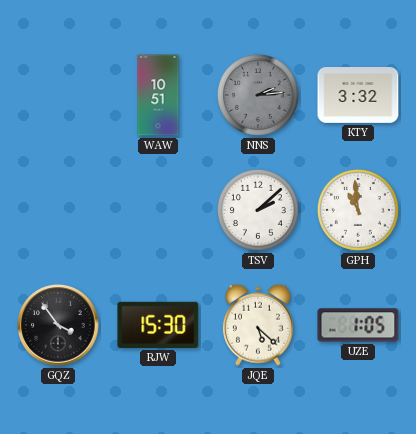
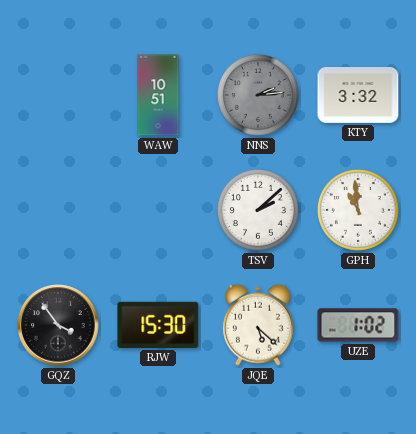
UZE: 1:05 -> 1:02 (358, 325)
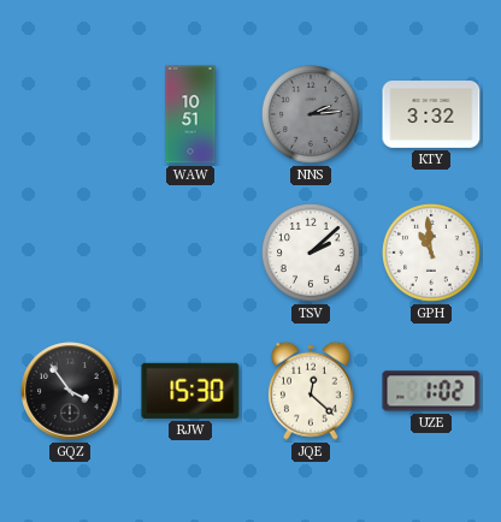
JQE: 5:22 -> 12:22 (311, 391)
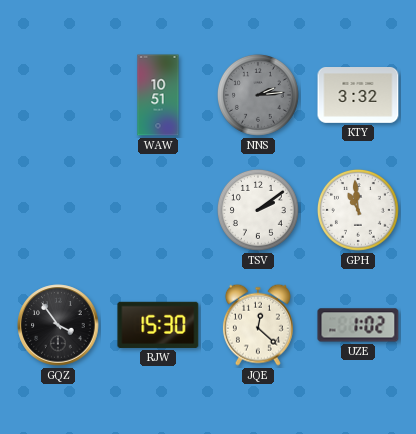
TSV: 2:08 -> 2:09 (258, 210)
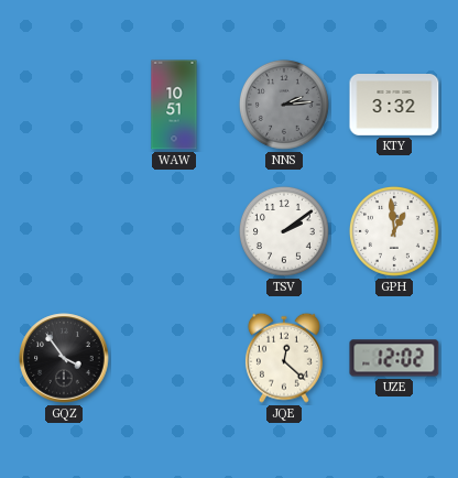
GPH: 10:59 -> 12:59 (394, 231)
RJW: 15:30 -> none (158, 325)
UZE: 1:02 -> 12:02 (394, 358)
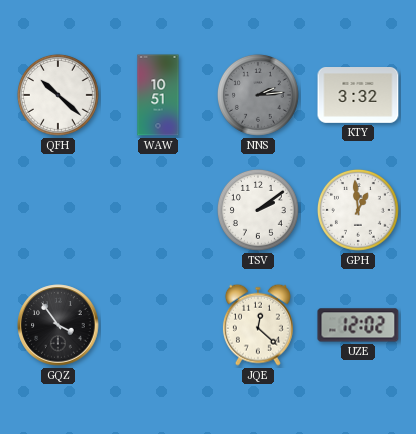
QFH: none -> 10:22 (58, 95)
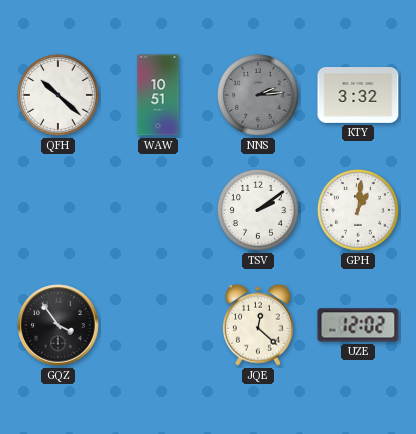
GPH: 12:59 -> 1:01 (358, 210)
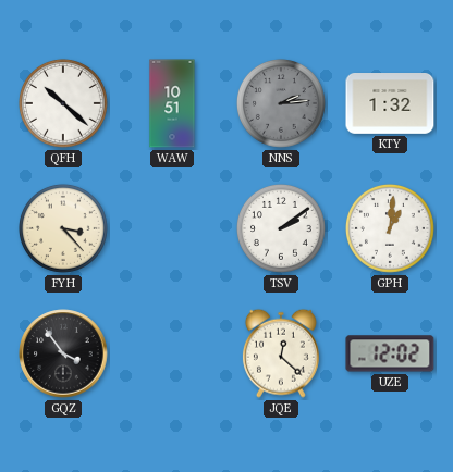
KTY: 3:32 -> 1:32 (390, 104)
FYH: none -> 3:23 (63, 228)
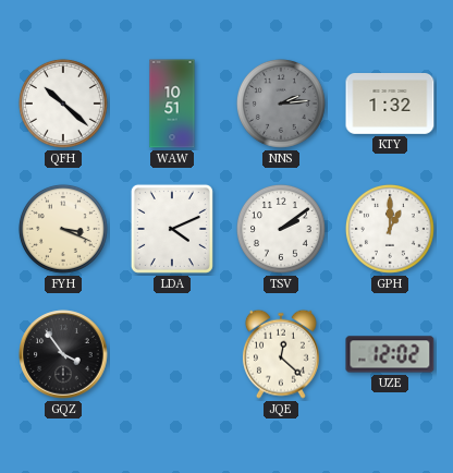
FYH: 3:23 -> 3:19 (63, 229)
LDA: none -> 4:11 (172, 229)
GPH: 1:01 -> 1:00 (390, 229)
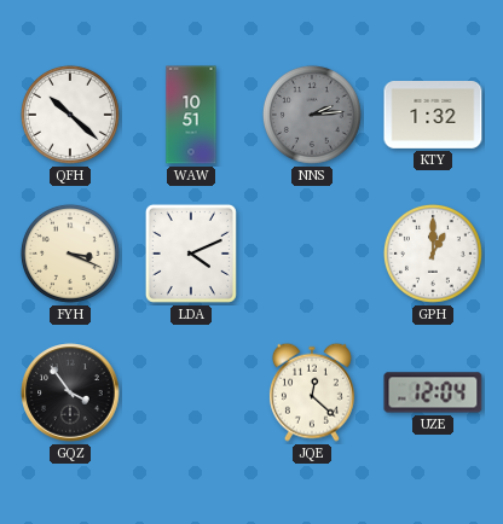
TSV: 2:09 -> none (281, 229)
UZE: 12:02 -> 12:04 (433, 392)
